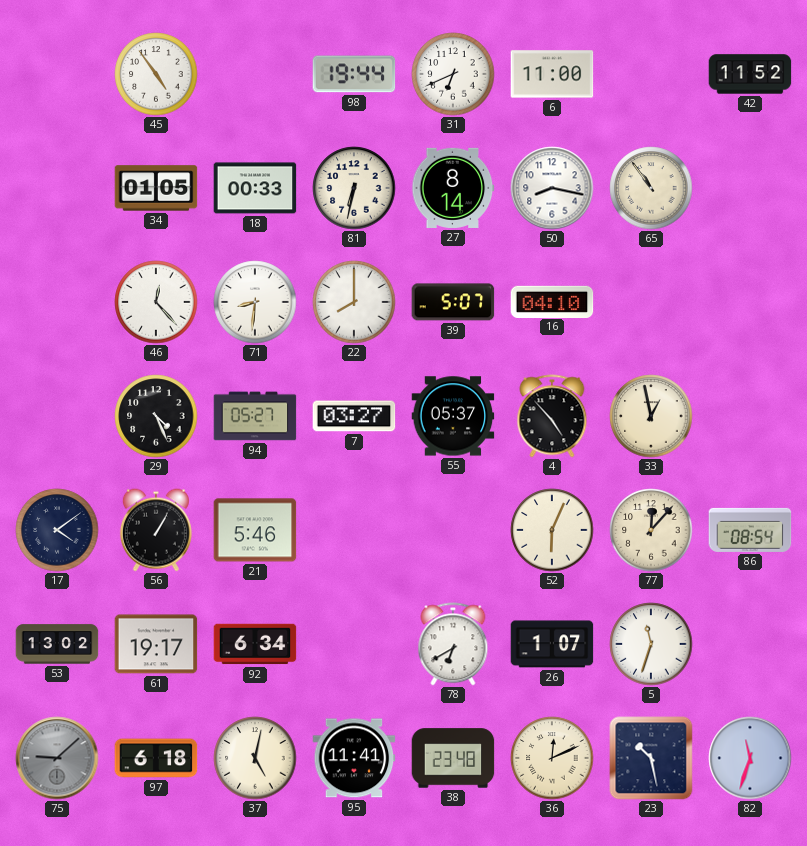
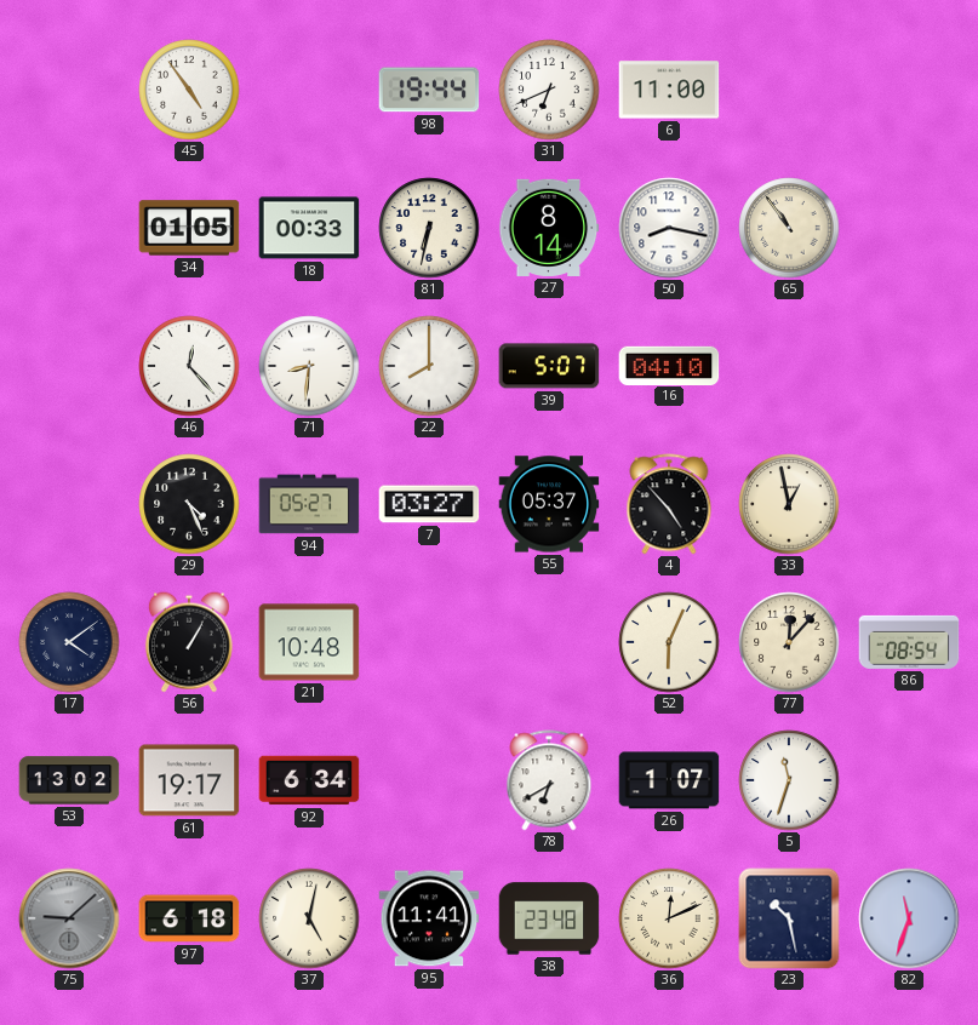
42: 11:52 -> none (750, 74)
21: 5:46 -> 10:48 (309, 642)
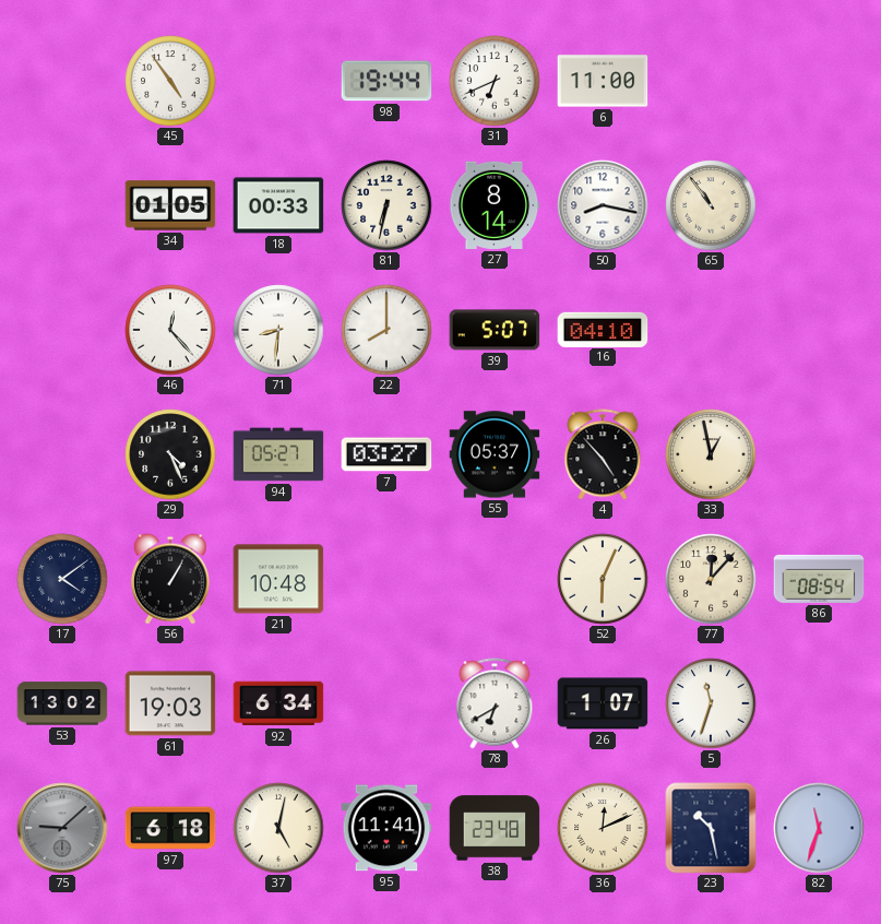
61: 19:17 -> 19:03 (170, 703)
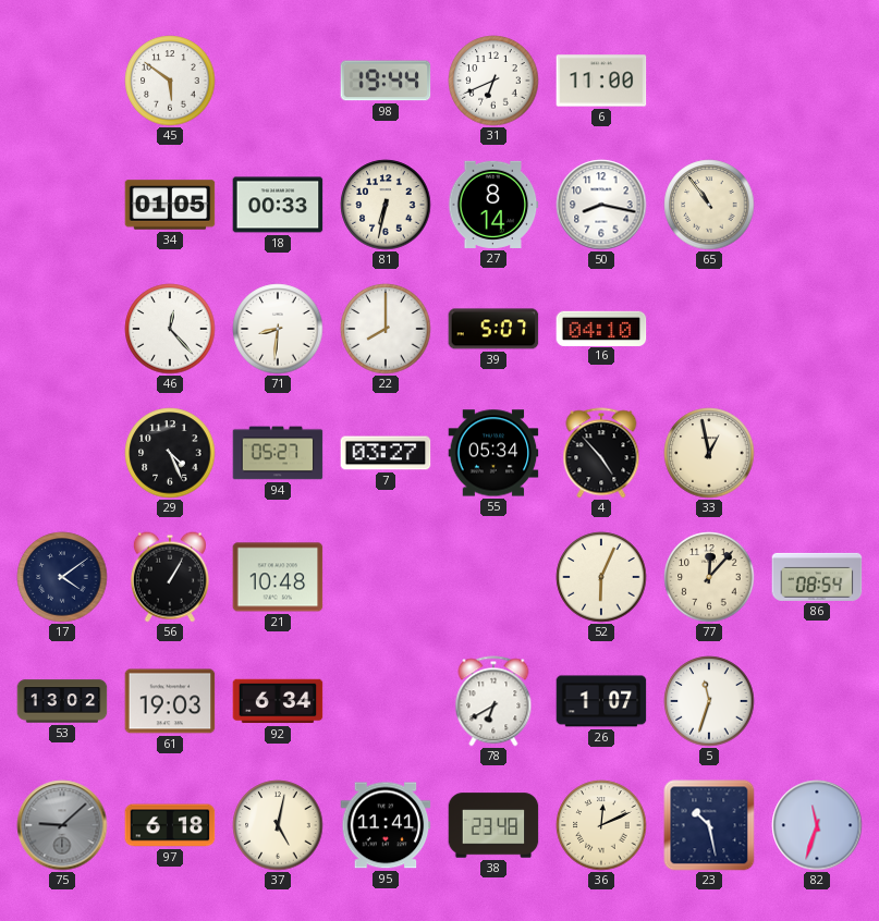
45: 4:54 -> 5:51 (170, 81)
55: 05:37 -> 05:34 (493, 453)
